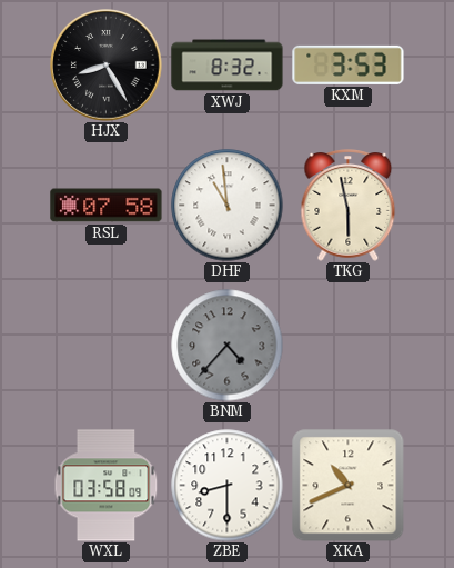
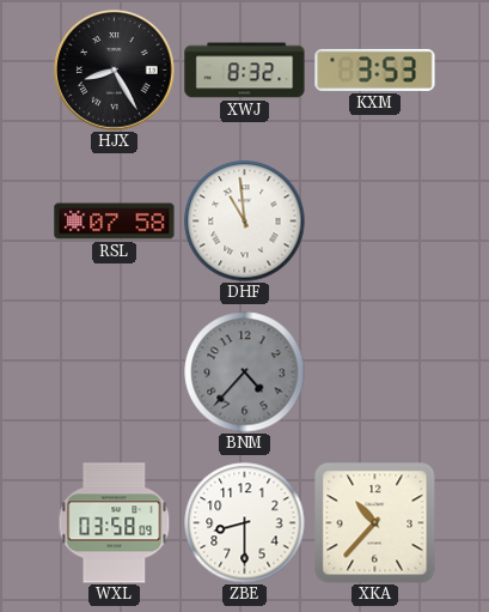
TKG: 5:58 -> none (349, 206)
XKA: 10:41 -> 10:37 (374, 522)
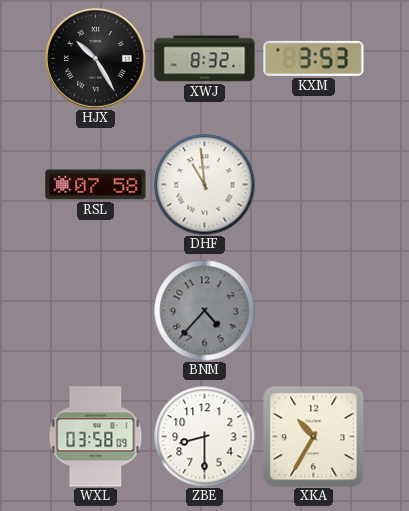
HJX: 8:25 -> 10:25 (96, 59)
XKA: 10:37 -> 10:35 (313, 436)
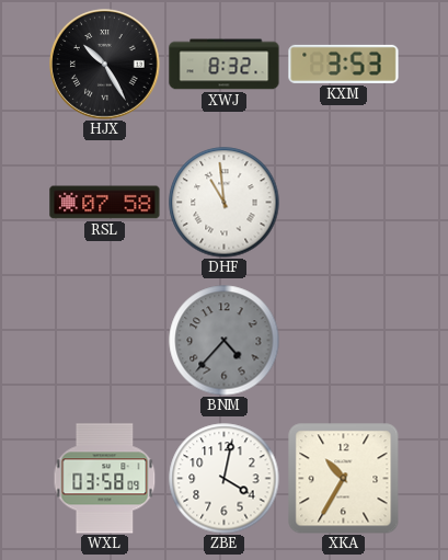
ZBE: 8:30 -> 4:02 (225, 479)
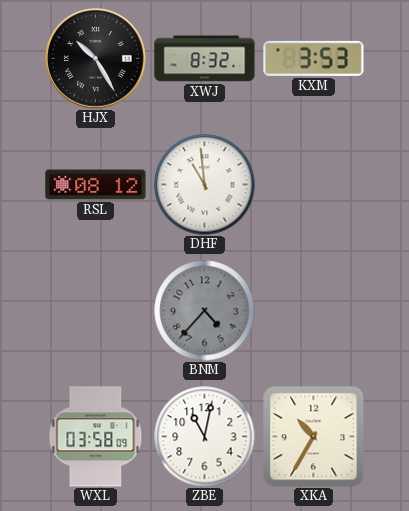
RSL: 07:58 -> 08:12 (96, 185)
ZBE: 4:02 -> 11:02 (205, 437)
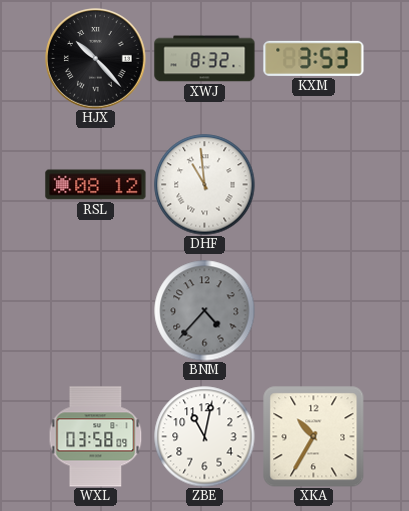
HJX: 10:25 -> 10:23 (96, 59)
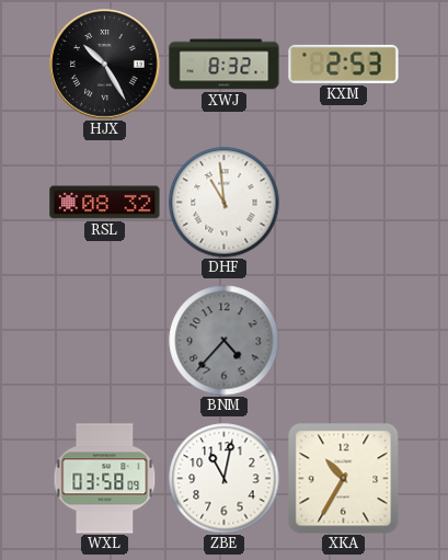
HJX: 10:23 -> 10:25 (105, 65)
KXM: 3:53 -> 2:53 (344, 64)
RSL: 08:12 -> 08:32 (105, 203)
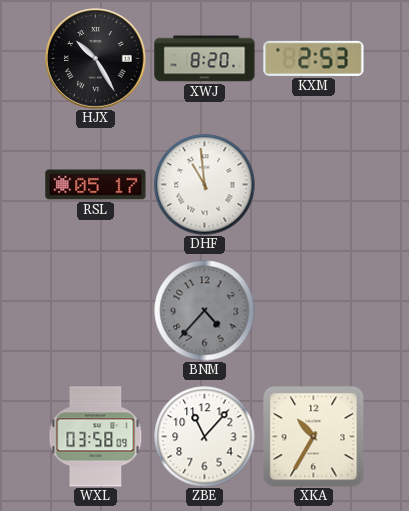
XWJ: 8:32 -> 8:20 (205, 59)
RSL: 08:32 -> 05:17 (96, 185)
ZBE: 11:02 -> 11:07 (205, 437)
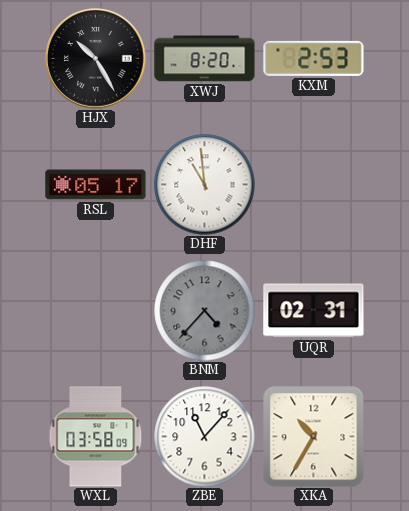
UQR: none -> 02:31 (314, 311)
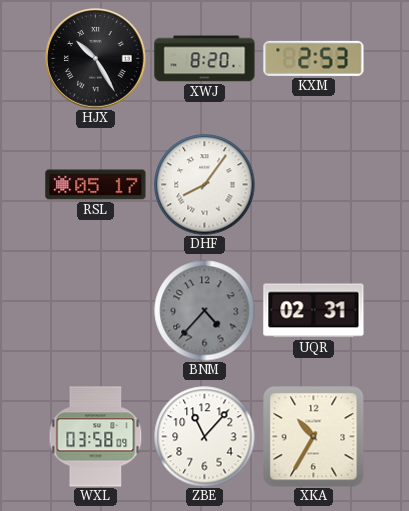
DHF: 10:59 -> 8:06 (205, 185)
